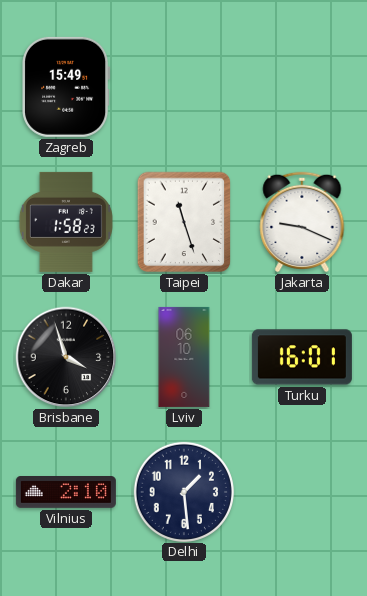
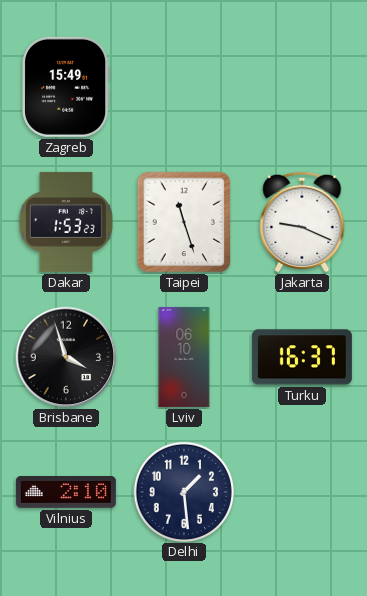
Dakar: 1:58 -> 1:53 (66, 222)
Turku: 16:01 -> 16:37 (302, 357)
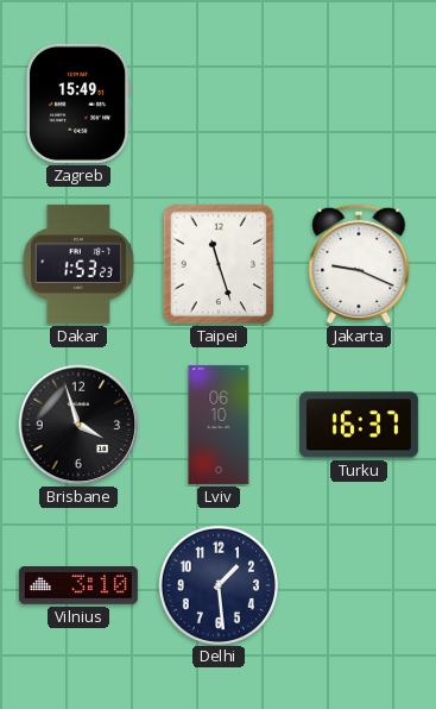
Vilnius: 2:10 -> 3:10 (78, 586)
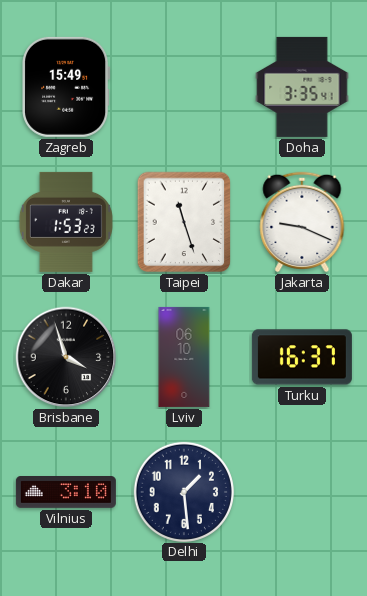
Doha: none -> 3:35 (302, 87)
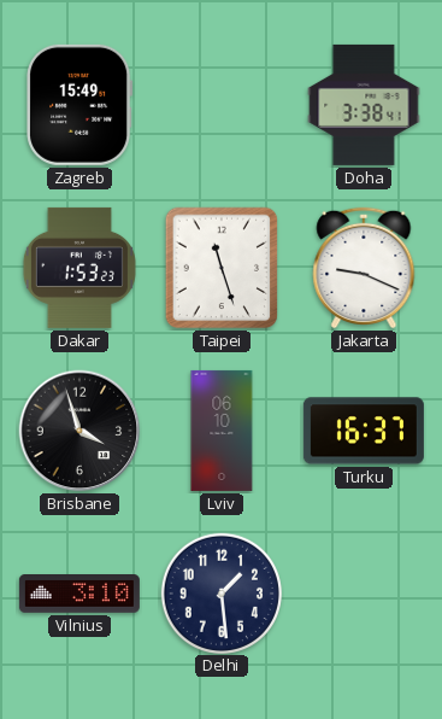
Doha: 3:35 -> 3:38 (364, 105)
